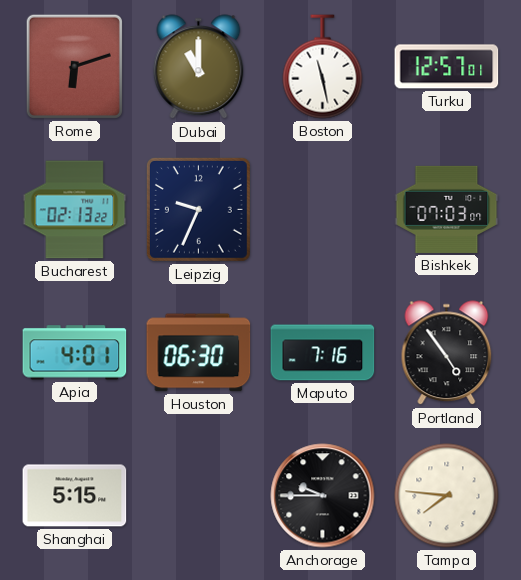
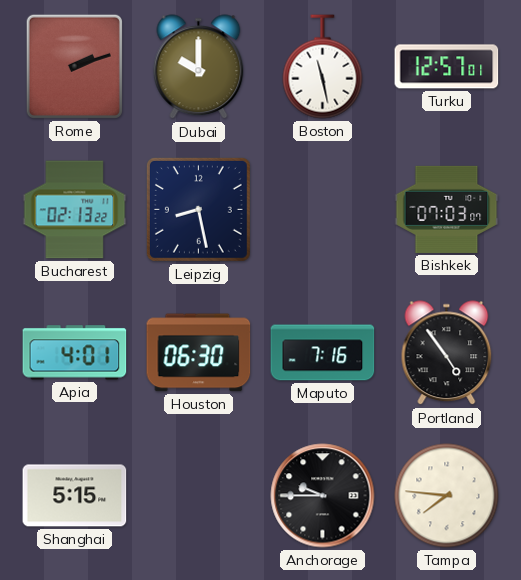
Rome: 6:12 -> 2:12 (74, 66)
Dubai: 11:00 -> 10:00 (199, 67)
Leipzig: 9:34 -> 8:28 (198, 209)
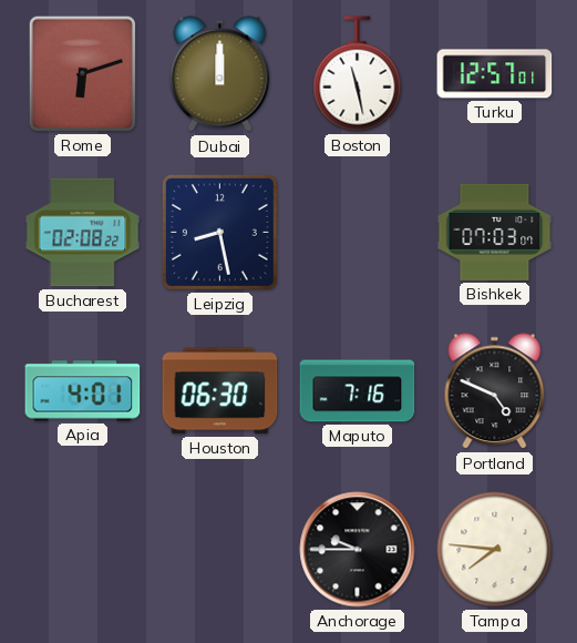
Rome: 2:12 -> 6:12 (82, 73)
Dubai: 10:00 -> 12:00 (220, 74)
Bucharest: 02:13 -> 02:08 (83, 233)
Portland: 4:54 -> 4:49 (495, 391)
Shanghai: 5:15 -> none (75, 496)
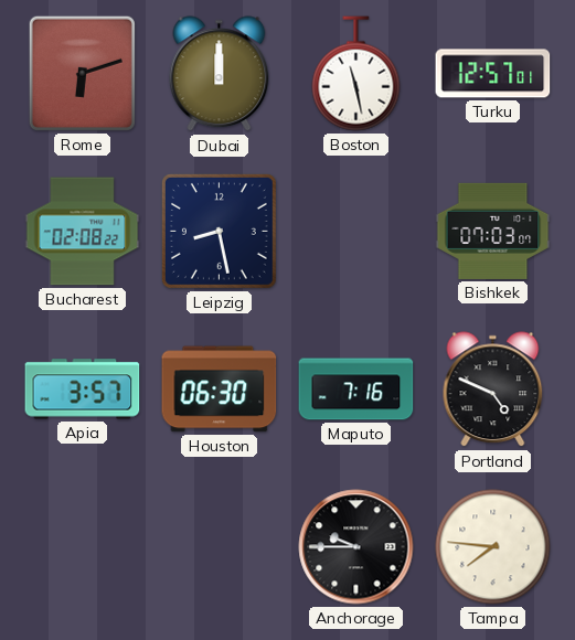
Apia: 4:01 -> 3:57 (83, 390)
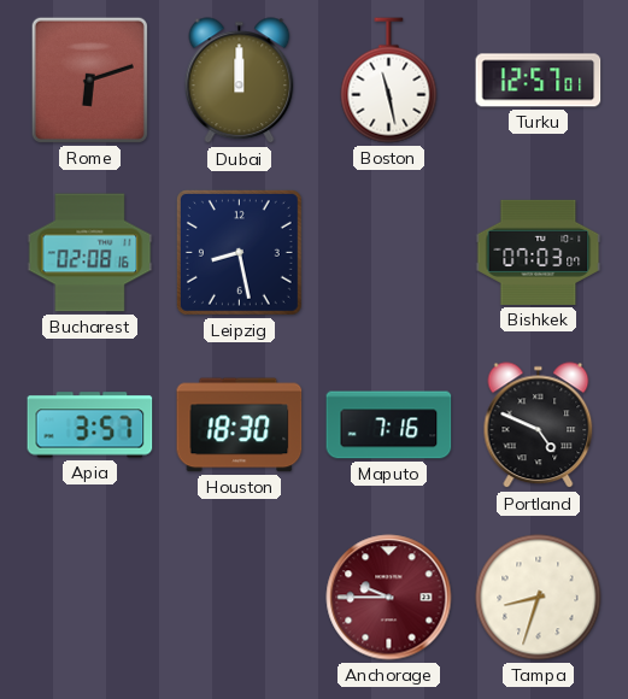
Bucharest: 02:08:22 -> 02:08:16 (90, 253)
Houston: 06:30 -> 18:30 (240, 425)
Anchorage dial: black -> burgundy (389, 598)
Tampa: 7:46 -> 8:33 (539, 598)
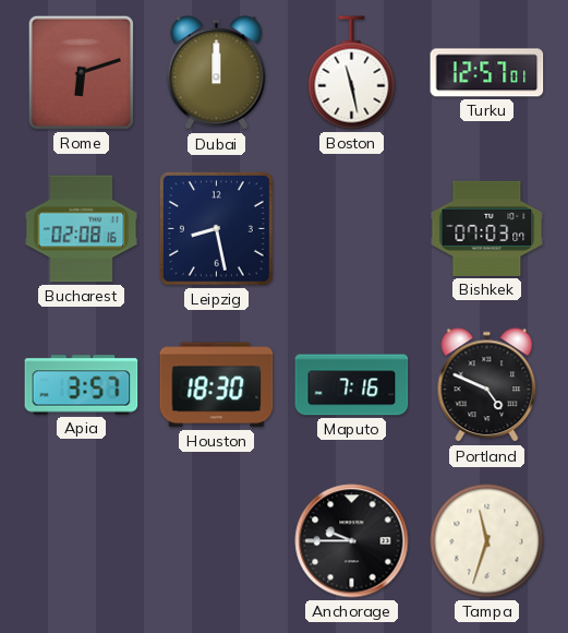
Anchorage dial: burgundy -> black (352, 541)
Tampa: 8:33 -> 11:33 (487, 541)
